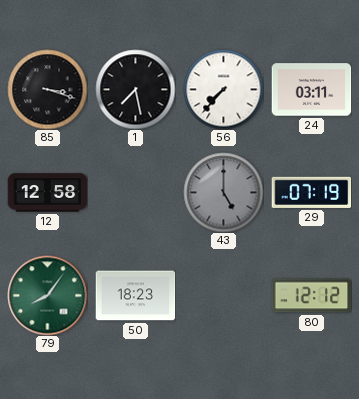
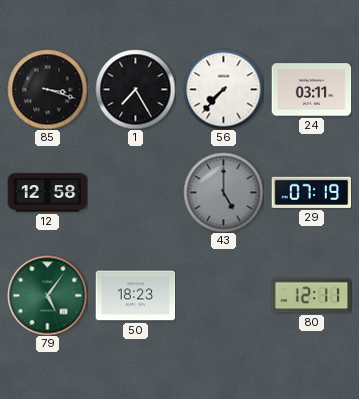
1: 7:28 -> 7:25 (135, 89)
79: 8:06 -> 5:06 (47, 295)
80: 12:12 -> 12:11 (311, 296)
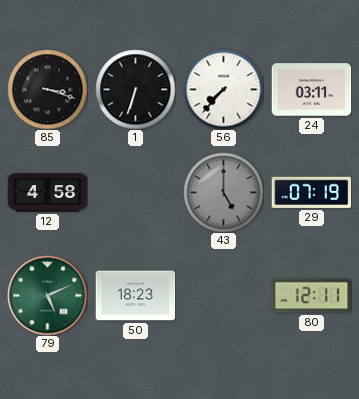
1: 7:25 -> 6:33 (135, 89)
12: 12:58 -> 4:58 (47, 193)
79: 5:06 -> 5:11 (47, 295)
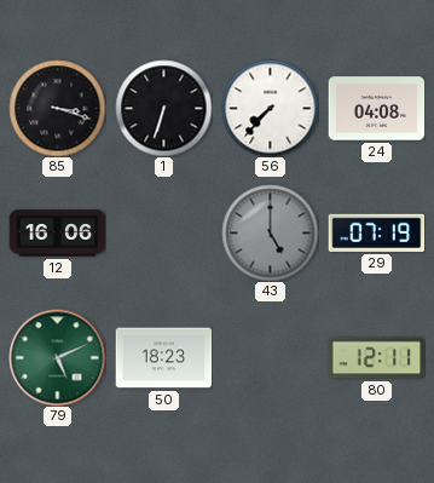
24: 03:11 -> 04:08 (376, 109)
12: 4:58 -> 16:06 (57, 234)
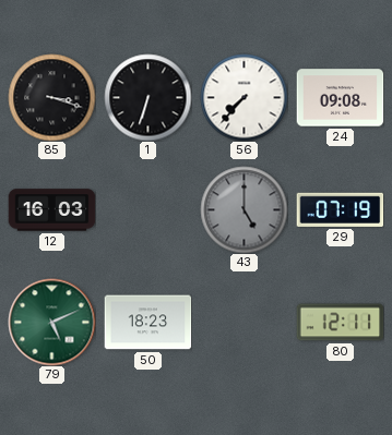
24: 04:08 -> 09:08 (340, 98)
12: 16:06 -> 16:03 (51, 210)
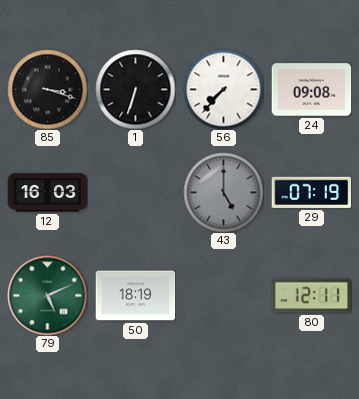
50: 18:23 -> 18:19 (135, 296)
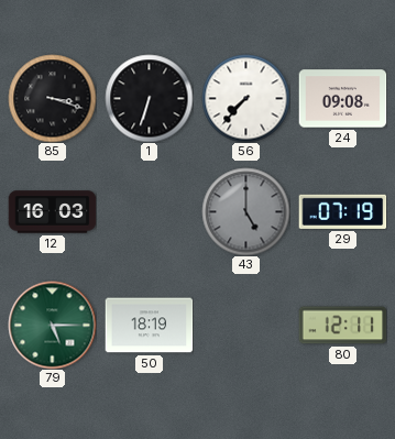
79: 5:11 -> 5:15 (52, 325)
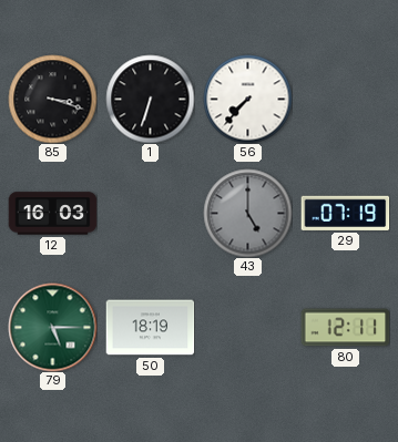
24: 09:08 -> none (342, 99)
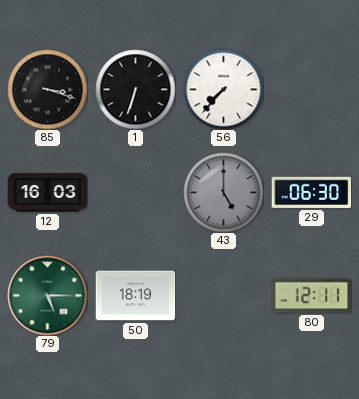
29: 07:19 -> 06:30 (311, 192)
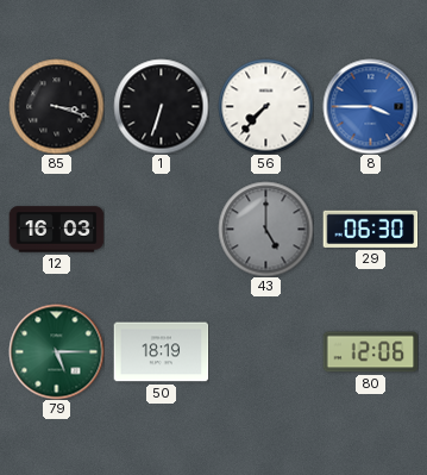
8: none -> 3:45 (370, 106)
80: 12:11 -> 12:06 (370, 352)
